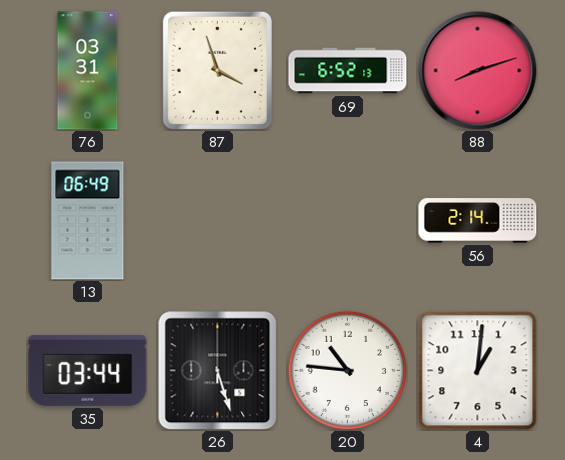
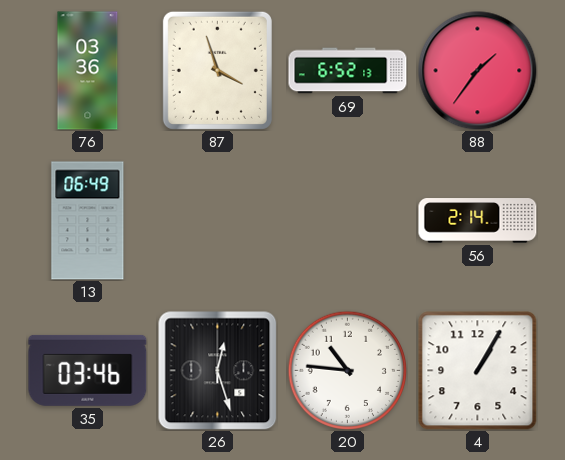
76: 03:31 -> 03:36 (88, 71)
88: 8:12 -> 1:36 (478, 71)
35: 03:44 -> 03:46 (88, 370)
26: 5:27 -> 12:27 (217, 370)
4: 1:01 -> 1:05 (478, 371)
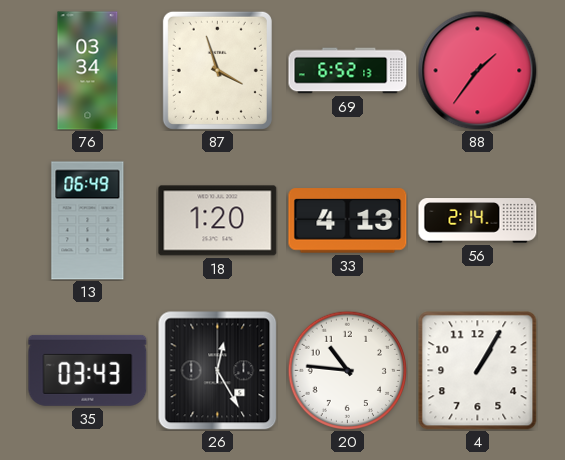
76: 03:36 -> 03:34 (88, 71)
18: none -> 1:20 (218, 221)
33: none -> 4:13 (348, 221)
35: 03:46 -> 03:43 (88, 370)
26: 12:27 -> 12:25 (217, 370)
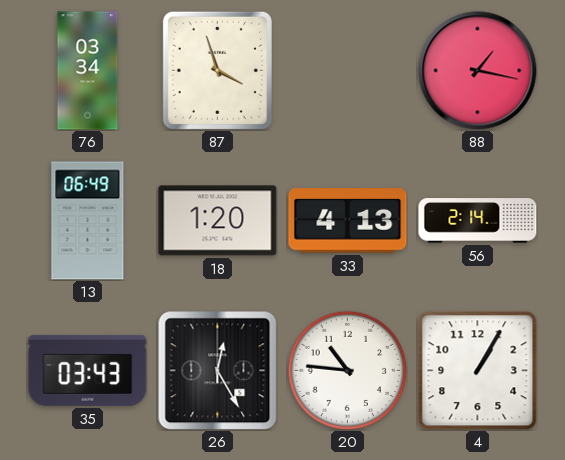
69: 6:52 -> none (348, 71)
88: 1:36 -> 1:17 (478, 71)
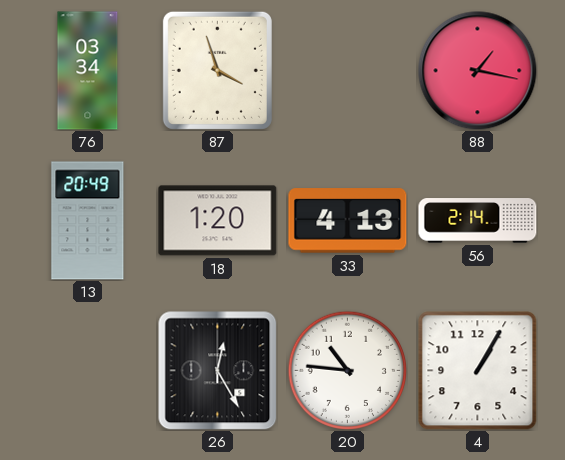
13: 06:49 -> 20:49 (88, 221)
35: 03:43 -> none (88, 370)
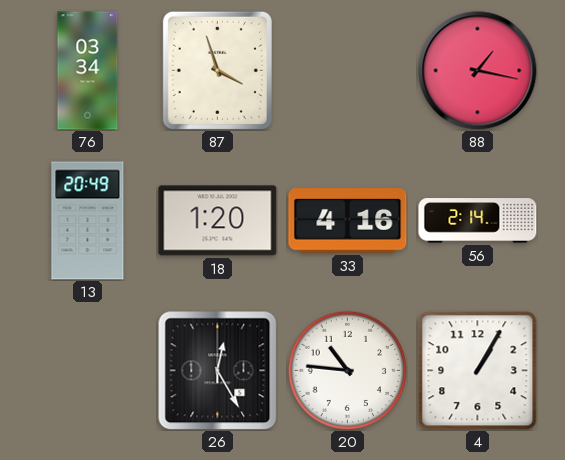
33: 4:13 -> 4:16 (348, 221)
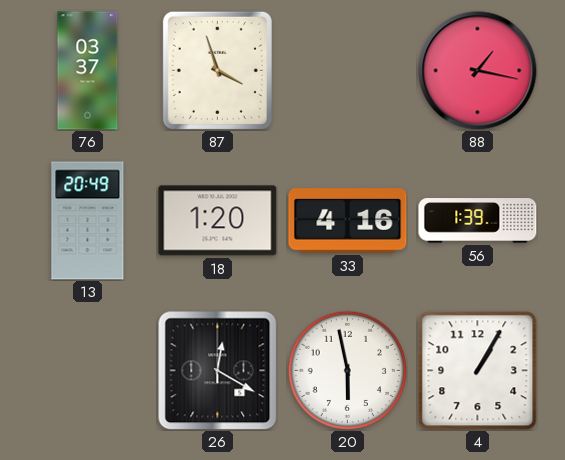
76: 03:34 -> 03:37 (88, 71)
56: 2:14 -> 1:39 (478, 221)
26: 12:25 -> 12:20 (217, 370)
20: 10:46 -> 5:58 (347, 370)
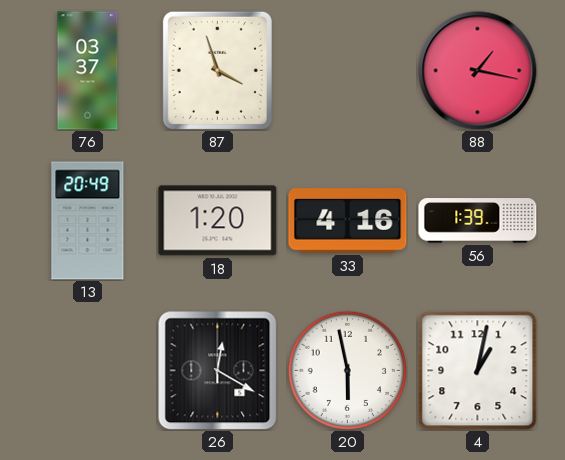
4: 1:05 -> 1:02 (478, 371)
